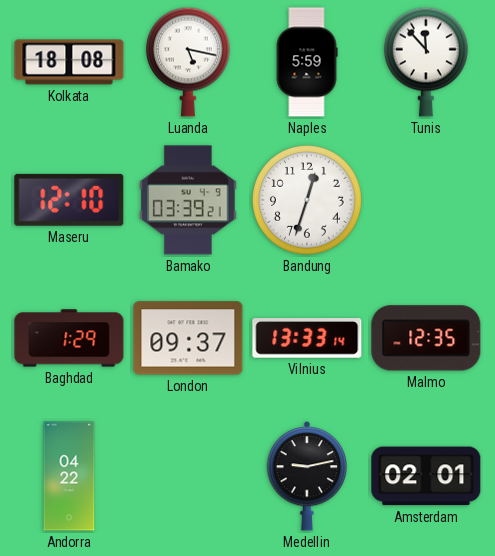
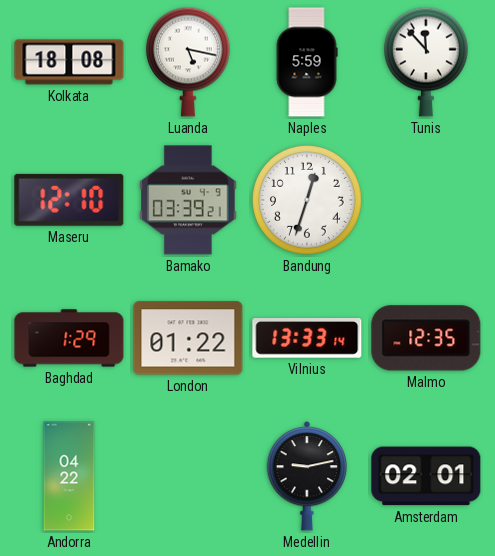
London: 09:37 -> 01:22 (188, 338)
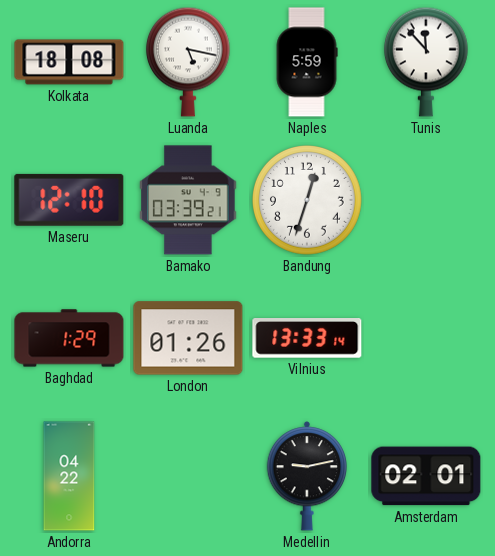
London: 01:22 -> 01:26 (188, 338)
Malmo: 12:35 -> none (426, 338)
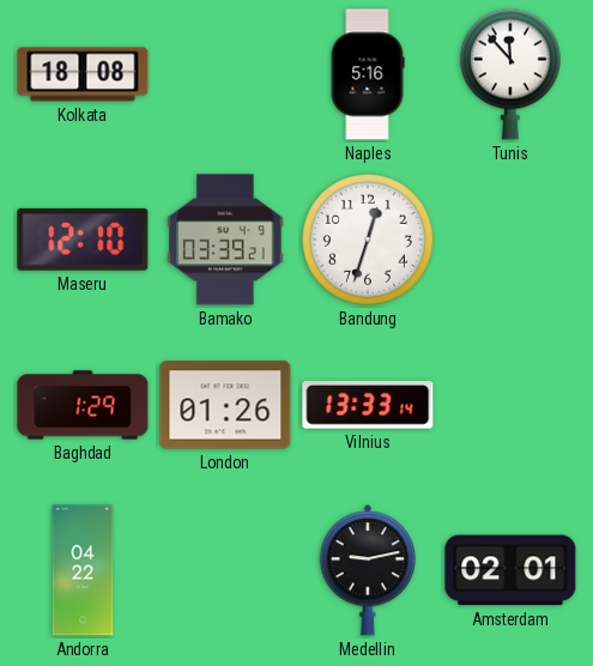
Luanda: 5:17 -> none (188, 62)
Naples: 5:59 -> 5:16 (368, 74)
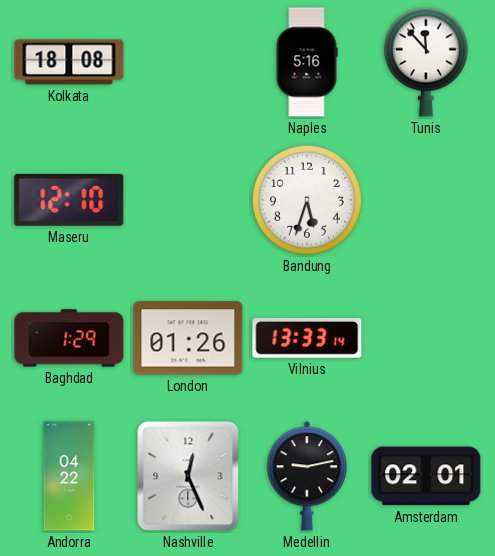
Bamako: 03:39 -> none (225, 240)
Bandung: 12:33 -> 5:33 (308, 201)
Nashville: none -> 12:26 (188, 476)
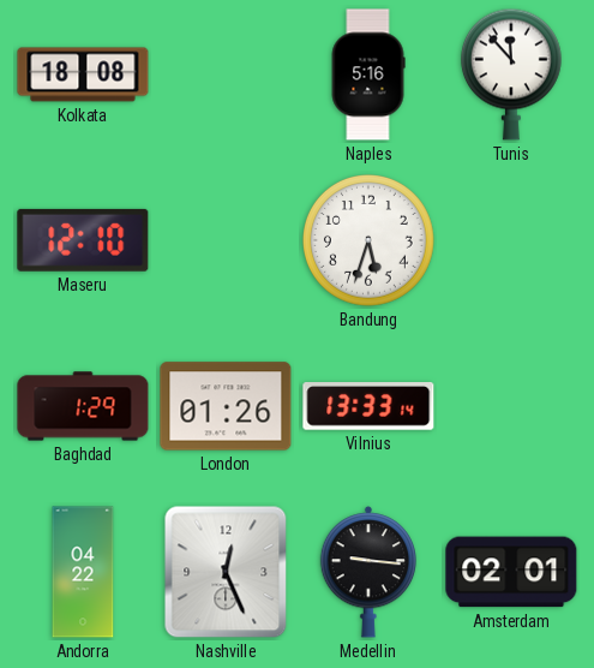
Medellin: 9:13 -> 9:16 (367, 572)
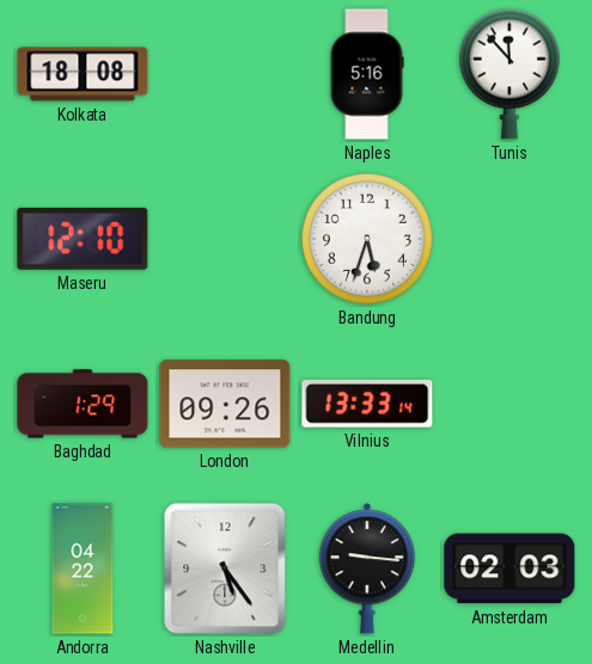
London: 01:26 -> 09:26 (225, 404)
Nashville: 12:26 -> 5:24 (225, 568)
Amsterdam: 02:01 -> 02:03 (509, 568)
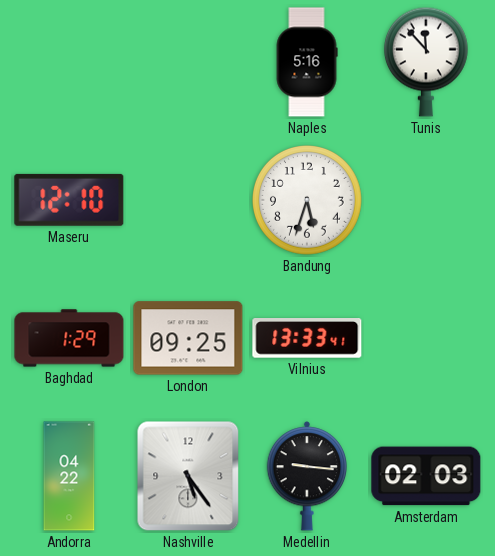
Kolkata: 18:08 -> none (83, 74)
London: 09:26 -> 09:25 (188, 338)
Vilnius: 13:33:14 -> 13:33:41 (307, 338)
